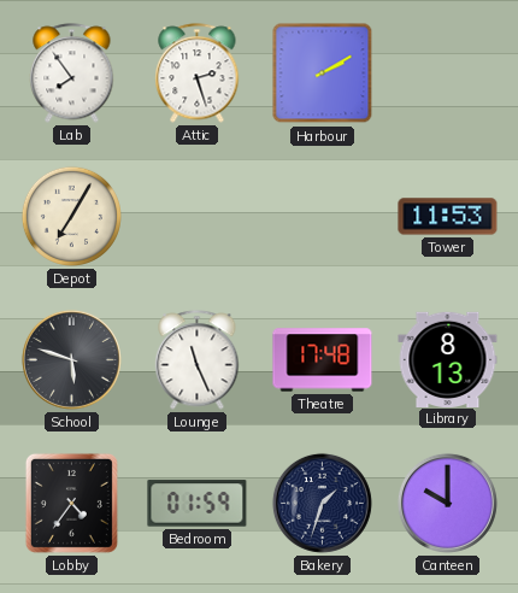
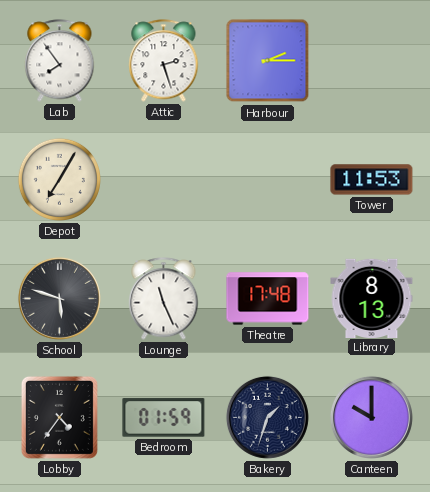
Harbour: 2:10 -> 2:15 (268, 61)
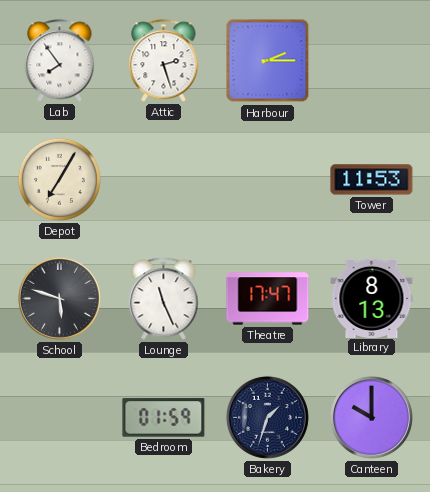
Theatre: 17:48 -> 17:47 (268, 299)
Lobby: 4:36 -> none (59, 417)
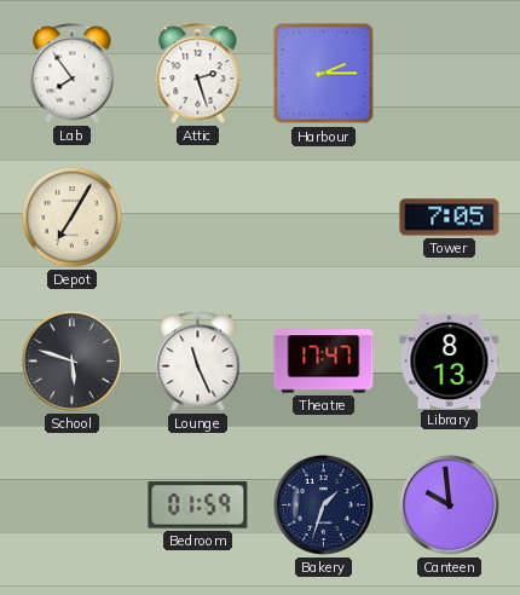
Tower: 11:53 -> 7:05 (450, 218)
Canteen: 10:00 -> 9:59 (449, 504)
